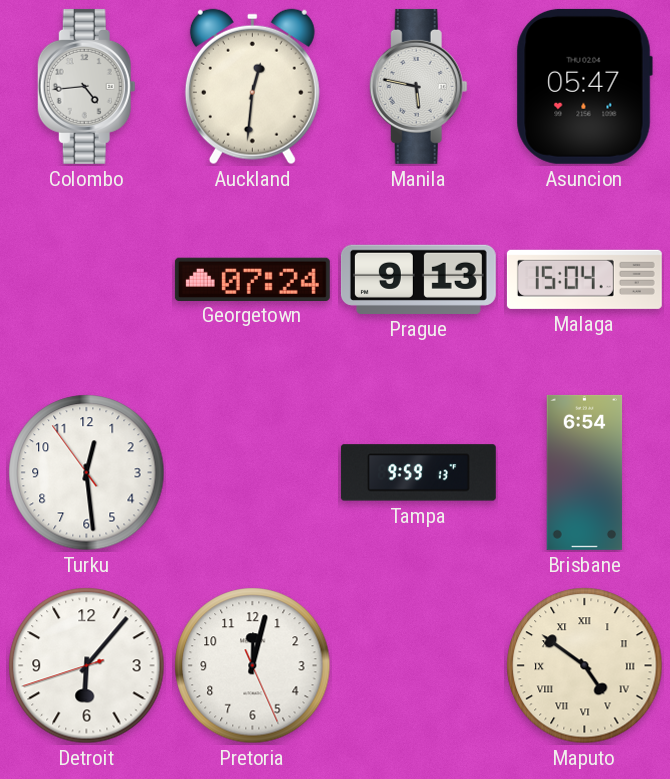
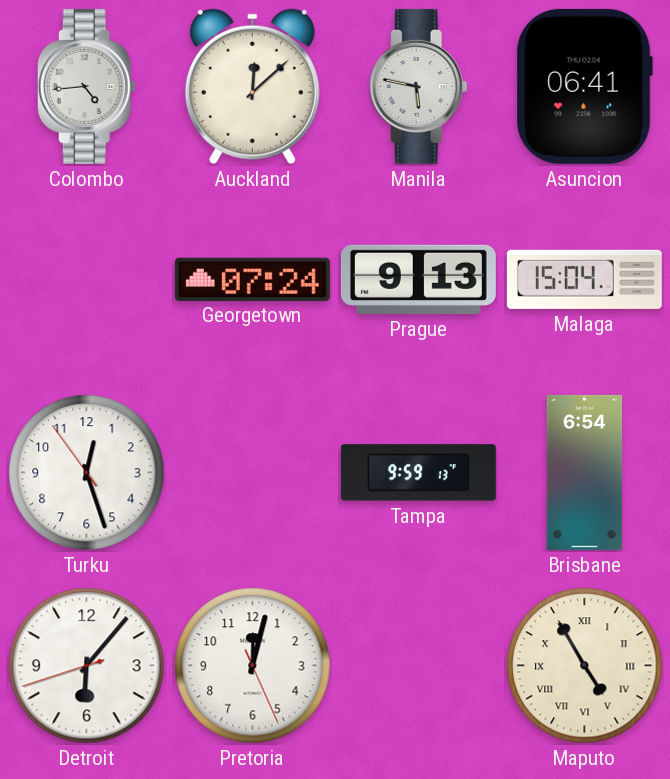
Auckland: 12:31 -> 12:08 (252, 87)
Asuncion: 05:47 -> 06:41 (584, 86)
Turku: 12:28 -> 12:26 (87, 473)
Maputo: 4:51 -> 4:55 (585, 666)
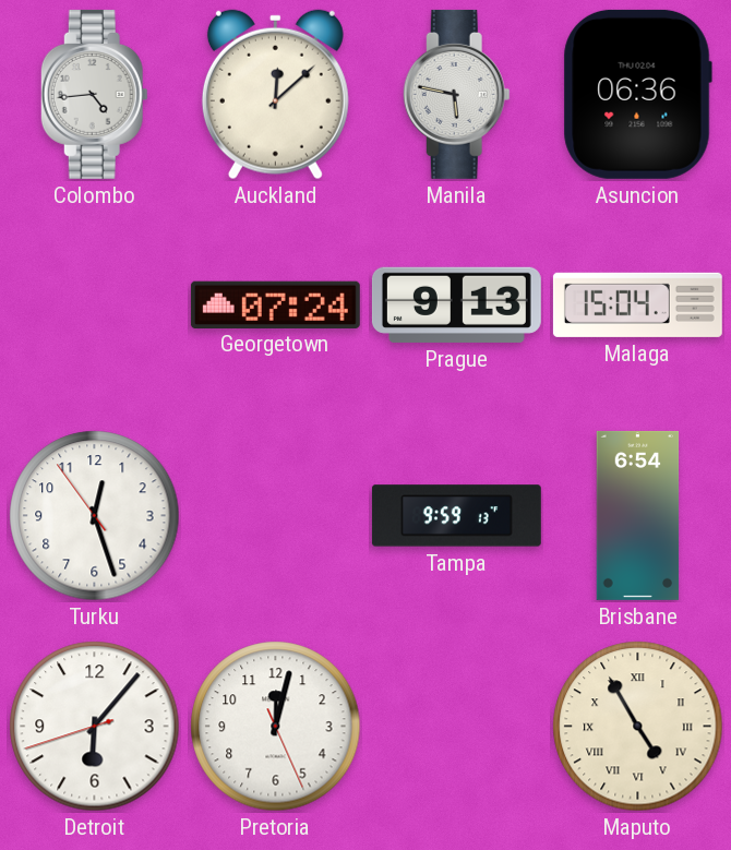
Asuncion: 06:41 -> 06:36 (637, 94)
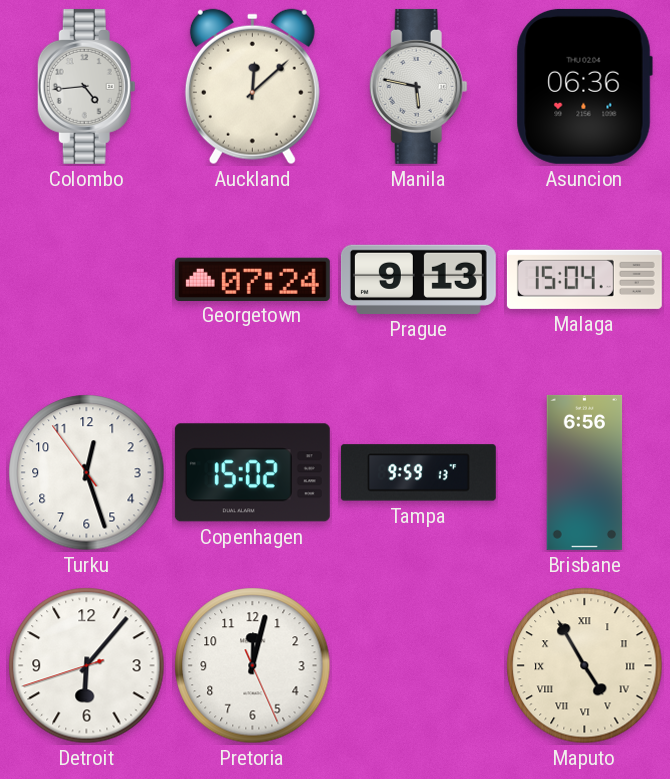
Copenhagen: none -> 15:02 (252, 473)
Brisbane: 6:54 -> 6:56 (585, 472)
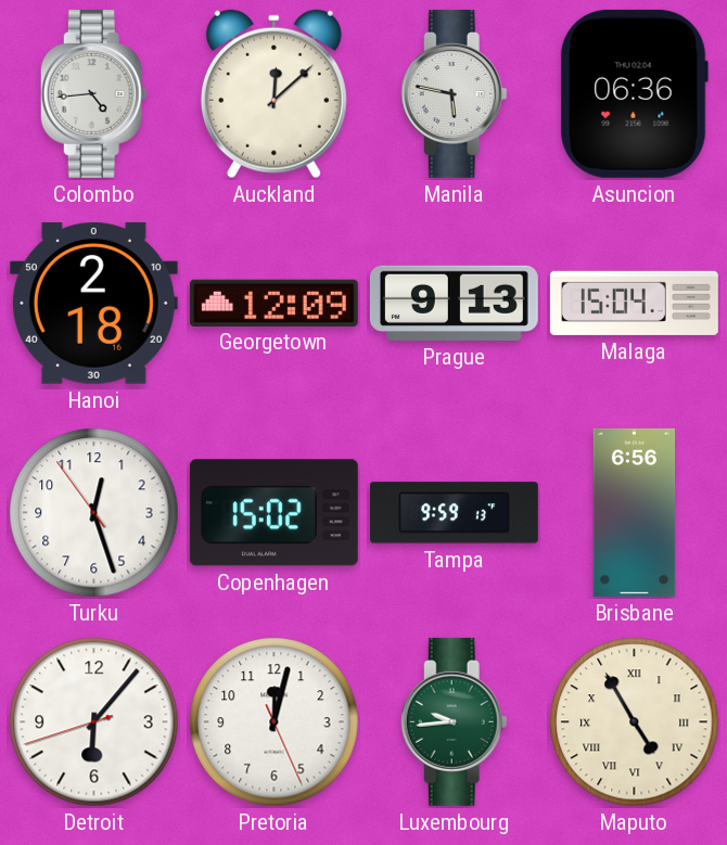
Hanoi: none -> 2:18 (93, 303)
Georgetown: 07:24 -> 12:09 (273, 303)
Luxembourg: none -> 9:44 (454, 721)
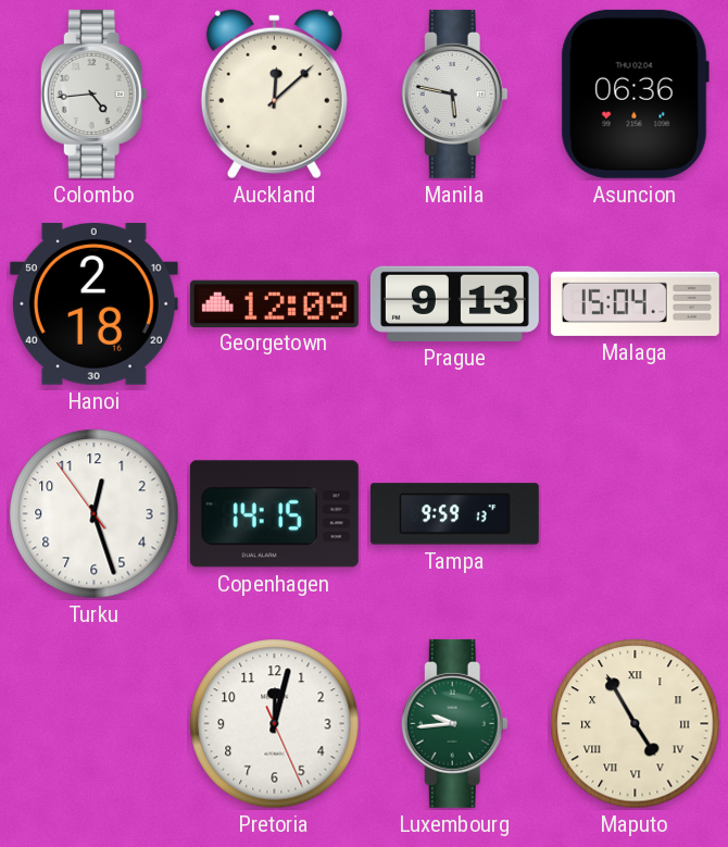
Copenhagen: 15:02 -> 14:15 (274, 514)
Brisbane: 6:56 -> none (635, 512)
Detroit: 6:06 -> none (94, 722)
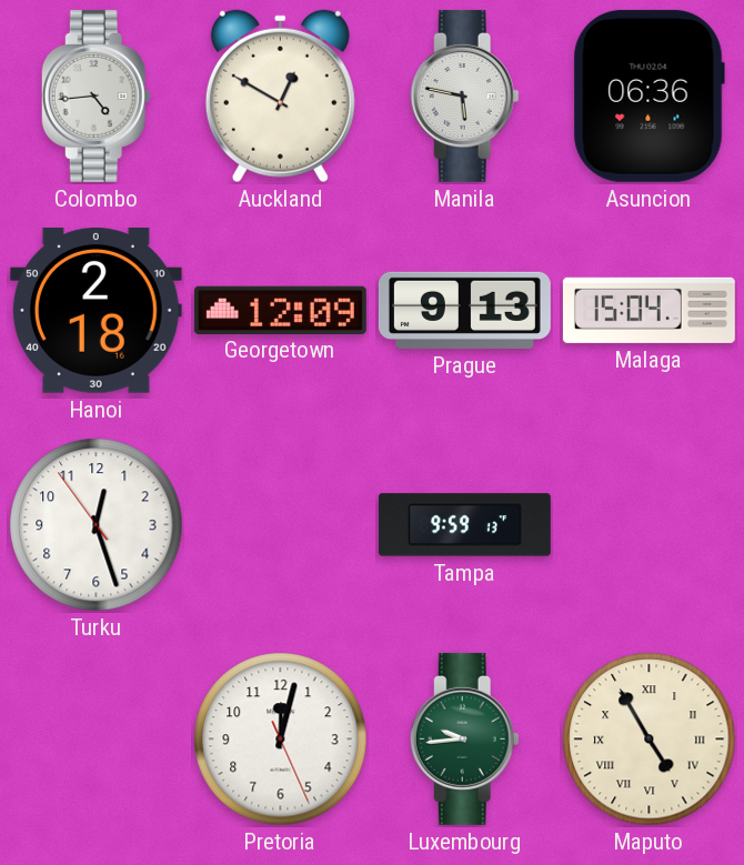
Auckland: 12:08 -> 12:50 (280, 97)
Copenhagen: 14:15 -> none (274, 514)
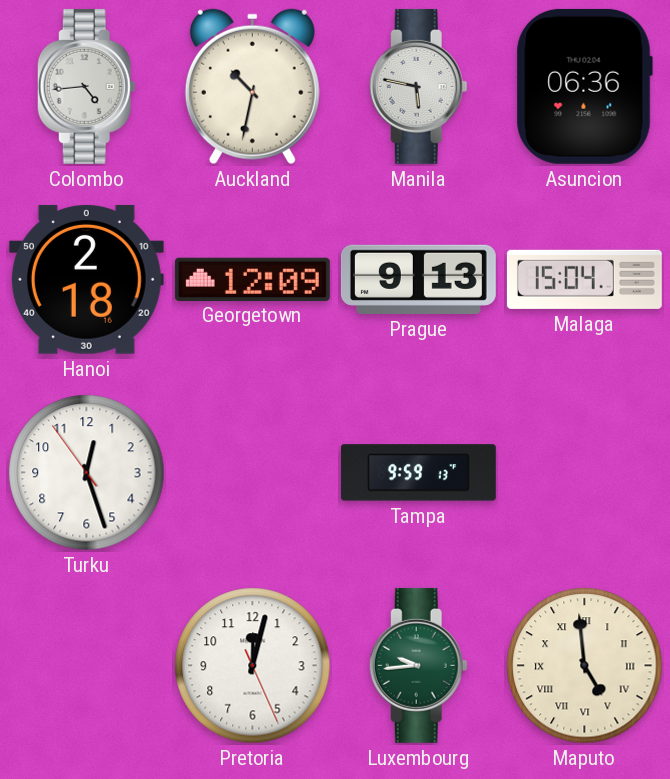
Auckland: 12:50 -> 10:32 (252, 87)
Maputo: 4:55 -> 4:59 (585, 666)
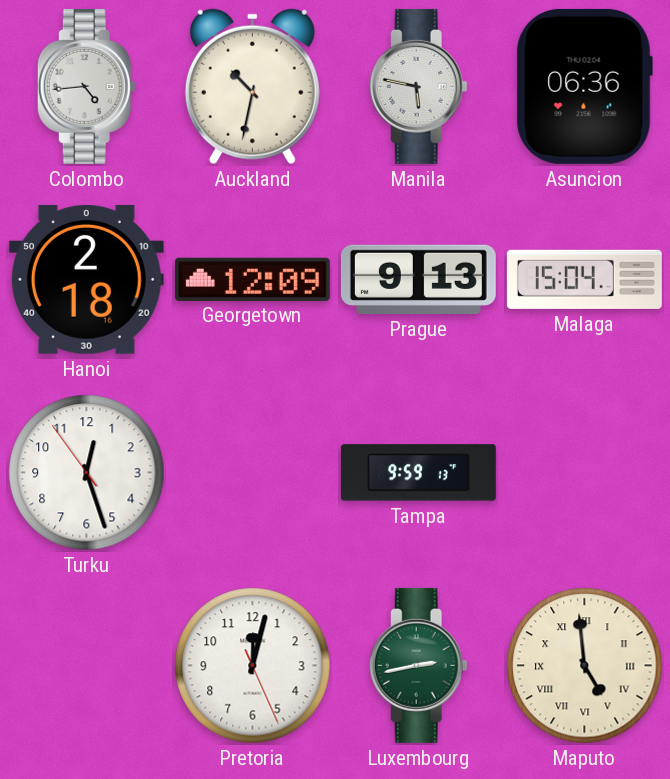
Luxembourg: 9:44 -> 2:43 (418, 665)
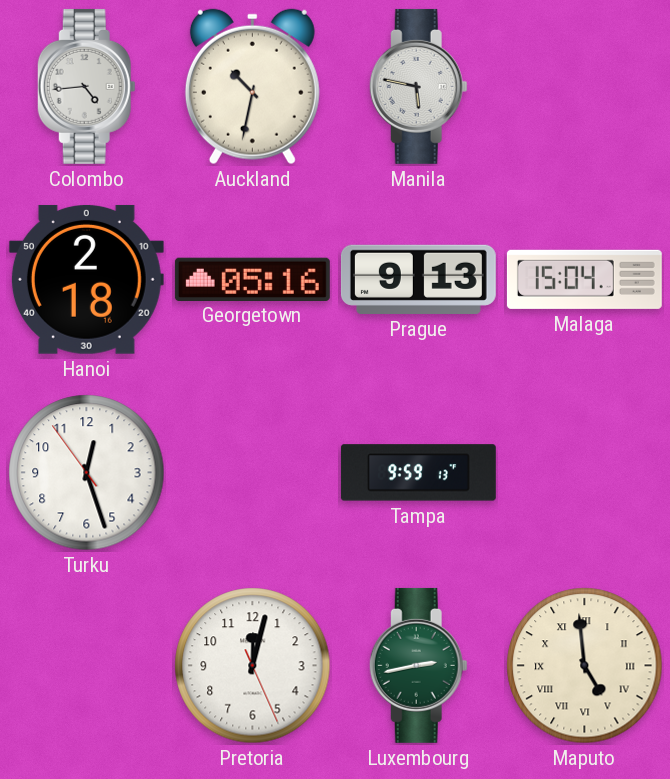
Asuncion: 06:36 -> none (584, 86)
Georgetown: 12:09 -> 05:16 (252, 279)
